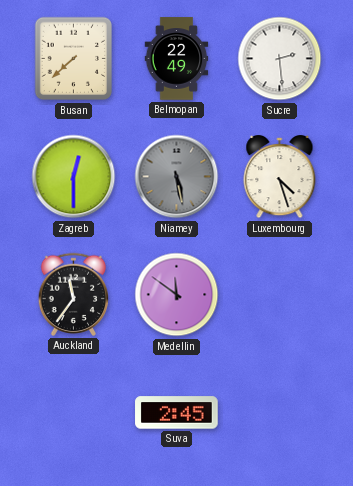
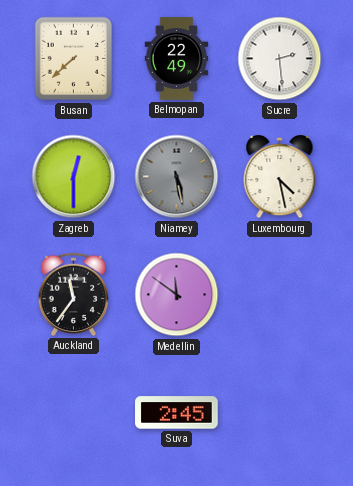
Luxembourg: 4:27 -> 4:28 (280, 178)
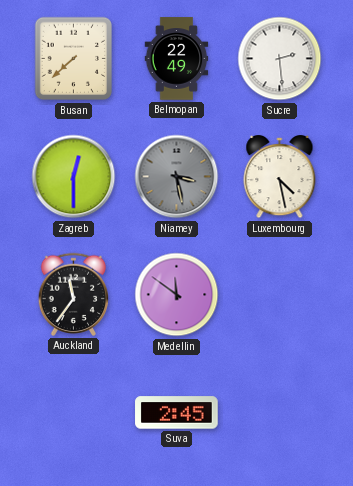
Niamey: 5:28 -> 3:28 (177, 177)
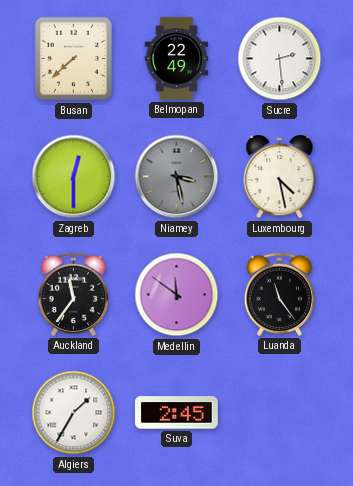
Luanda: none -> 11:24 (279, 294)
Algiers: none -> 1:35 (74, 413)
